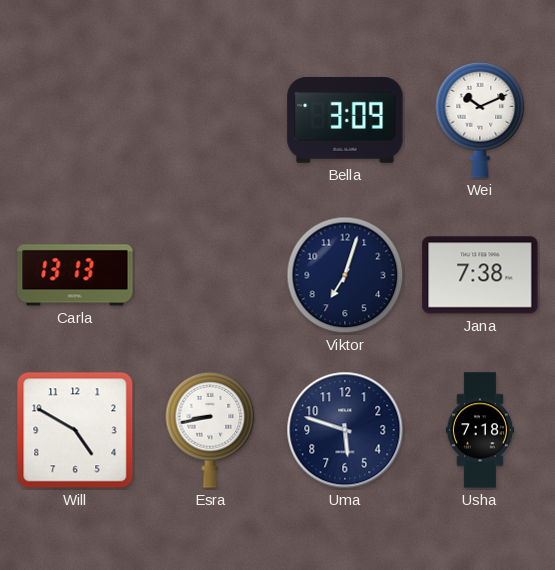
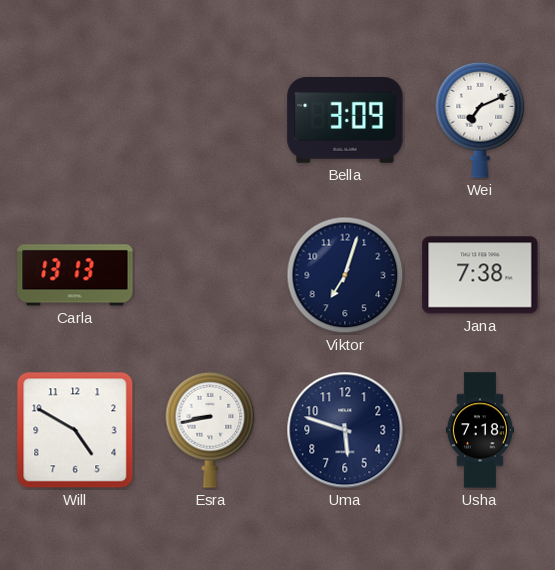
Wei: 10:11 -> 7:11 (480, 120)
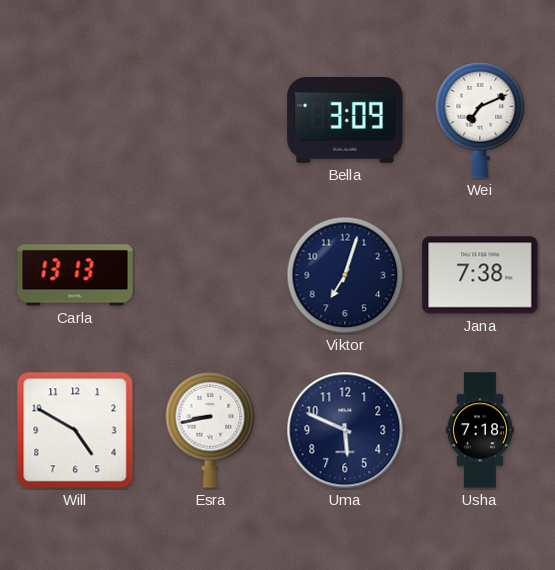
Uma: 5:48 -> 5:49 (345, 430)
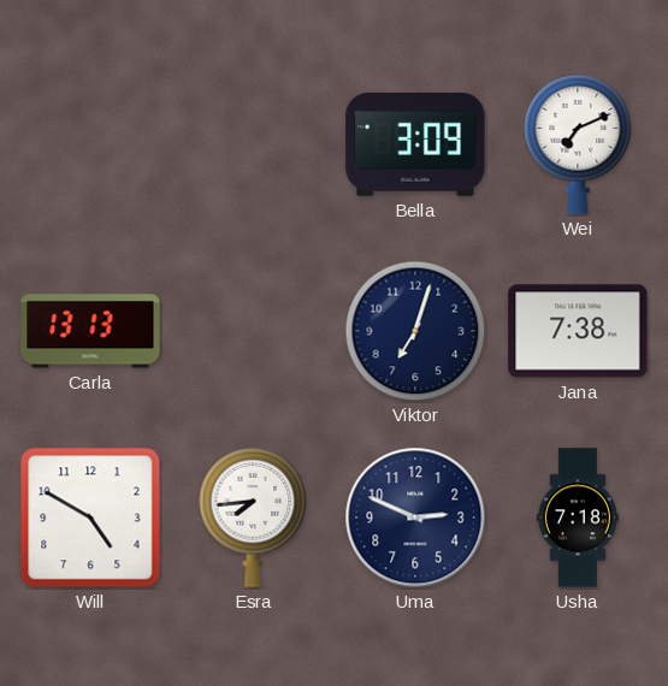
Esra: 8:43 -> 7:44 (253, 518)
Uma: 5:49 -> 2:49 (415, 518)
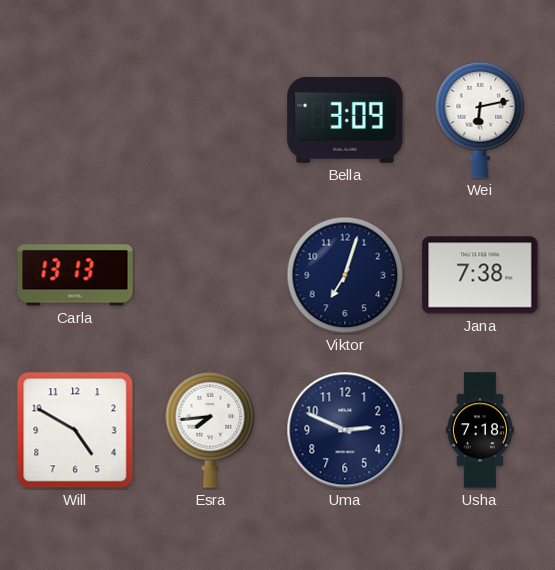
Wei: 7:11 -> 6:13 (480, 120)
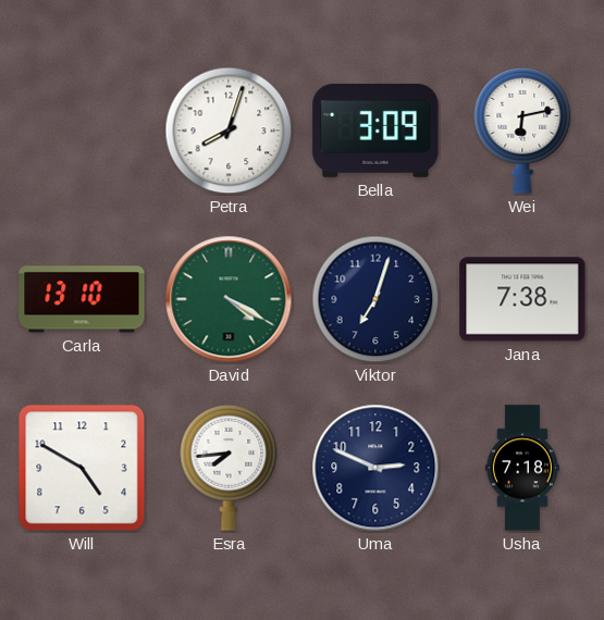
Petra: none -> 8:03 (229, 131)
Carla: 13:13 -> 13:10 (82, 299)
David: none -> 4:20 (229, 299)
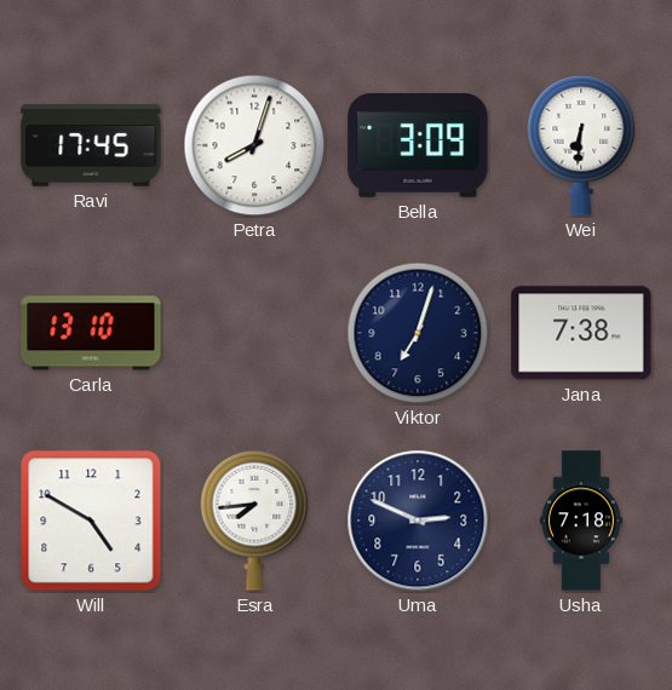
Ravi: none -> 17:45 (91, 145)
Wei: 6:13 -> 6:31 (581, 145)
David: 4:20 -> none (229, 299)
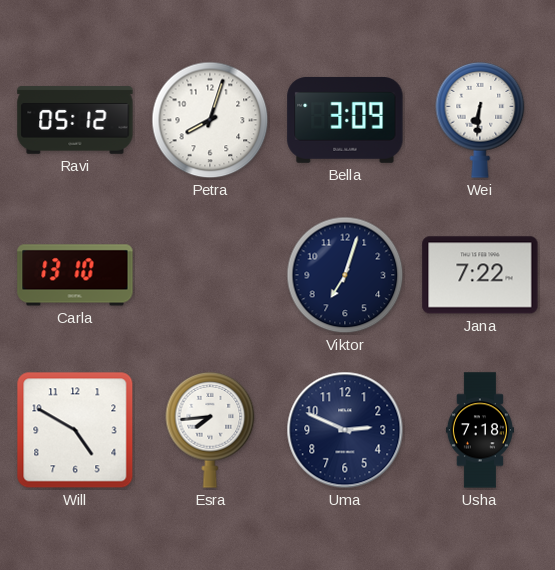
Ravi: 17:45 -> 05:12 (75, 120)
Jana: 7:38 -> 7:22 (480, 275)
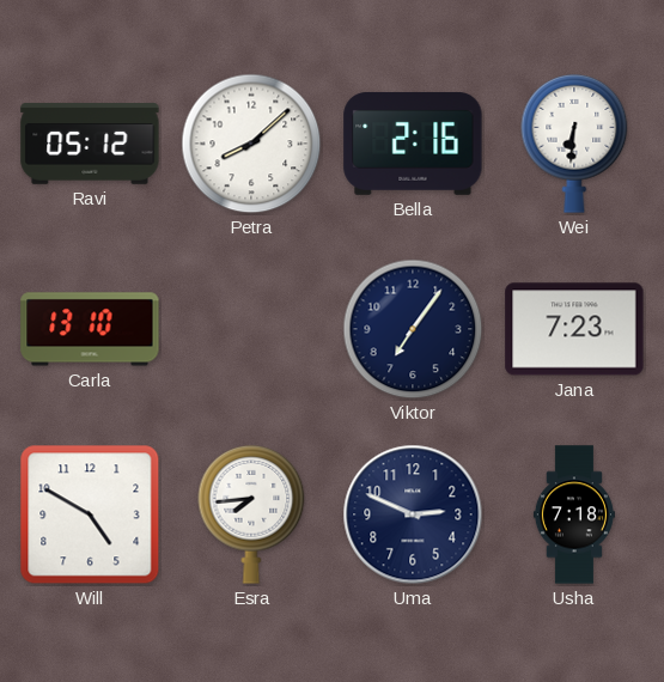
Petra: 8:03 -> 8:08 (251, 144)
Bella: 3:09 -> 2:16 (413, 144)
Viktor: 7:03 -> 7:06 (413, 329)
Jana: 7:22 -> 7:23 (574, 329)
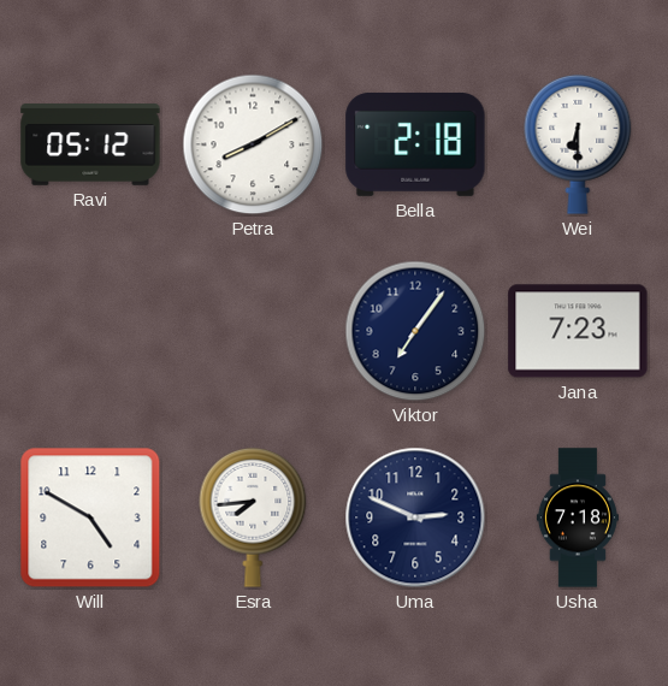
Petra: 8:08 -> 8:10 (253, 144)
Bella: 2:16 -> 2:18 (415, 144)
Wei: 6:31 -> 6:30 (578, 144)
Carla: 13:10 -> none (90, 329)
